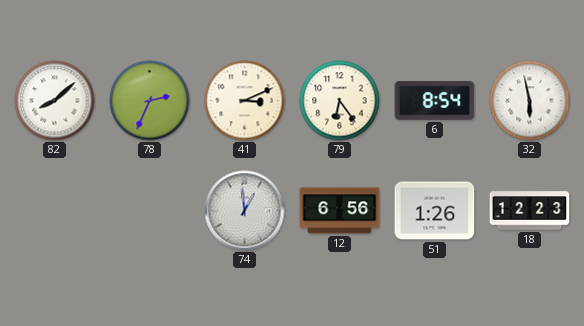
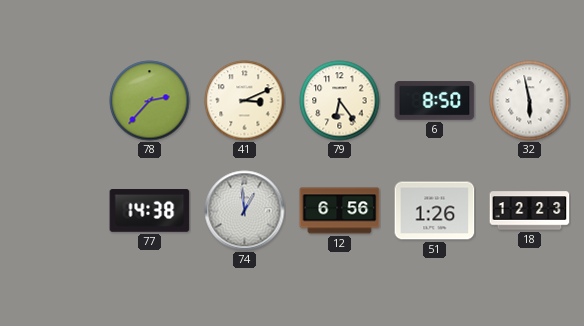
82: 8:08 -> none (55, 101)
78: 2:34 -> 2:37 (150, 101)
6: 8:54 -> 8:50 (435, 101)
77: none -> 14:38 (150, 211)
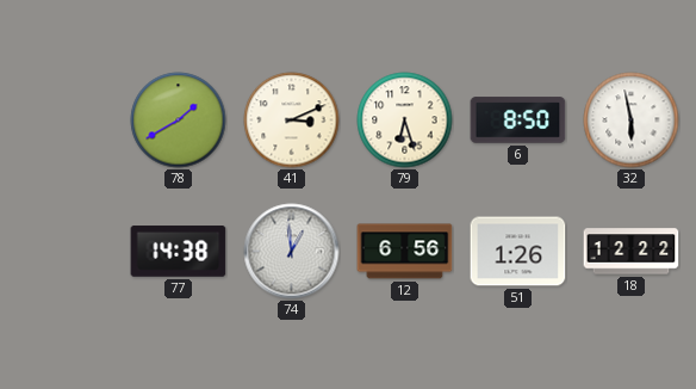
78: 2:37 -> 1:40 (179, 121)
79: 6:24 -> 6:27 (405, 121)
18: 12:23 -> 12:22 (632, 252)
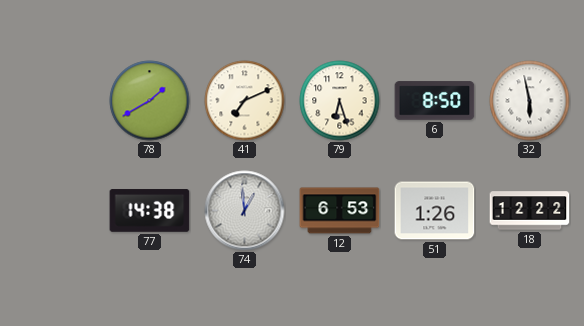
41: 3:11 -> 7:11 (245, 101)
12: 6:56 -> 6:53 (340, 211)
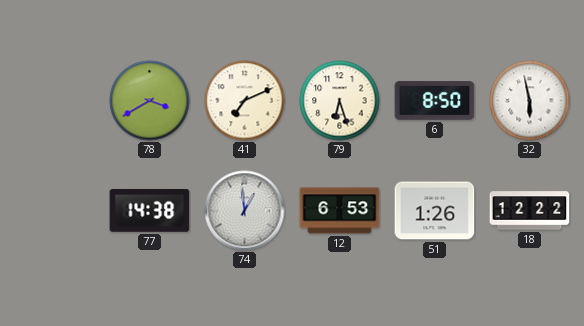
78: 1:40 -> 3:40 (150, 101)
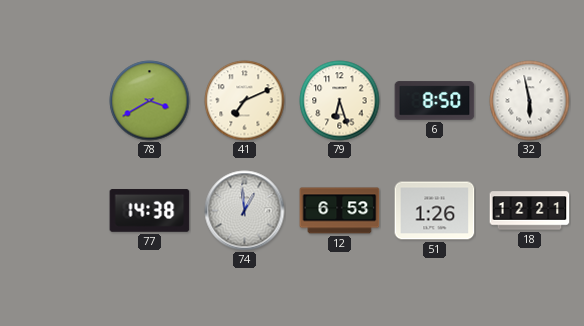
18: 12:22 -> 12:21 (530, 211)
